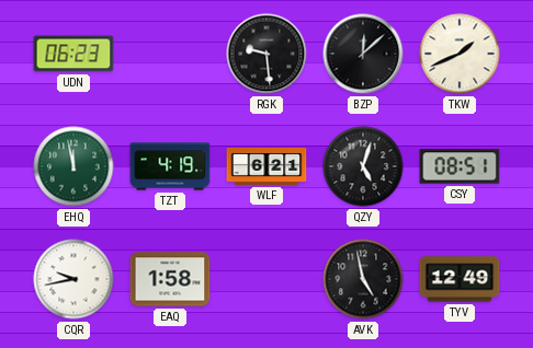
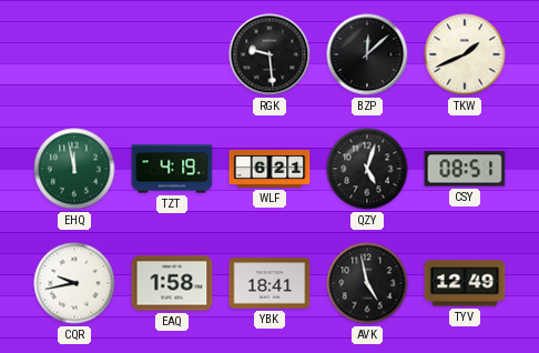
UDN: 06:23 -> none (73, 54)
YBK: none -> 18:41 (269, 283)
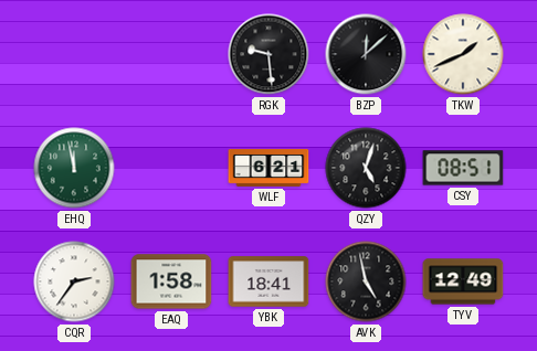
TZT: 4:19 -> none (172, 169)
CQR: 9:43 -> 2:36 (74, 281)
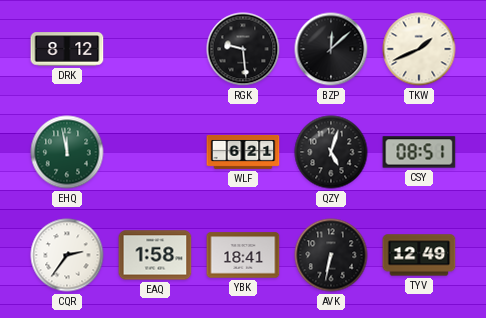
DRK: none -> 8:12 (67, 49)
AVK: 4:58 -> 6:32 (331, 255)
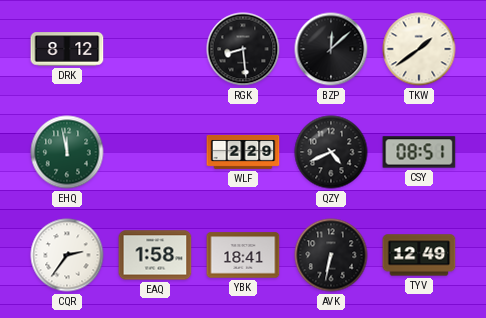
RGK: 9:29 -> 8:29 (243, 49)
TKW: 1:41 -> 1:39 (419, 49)
WLF: 6:21 -> 2:29 (243, 152)
QZY: 5:03 -> 4:41 (331, 152)
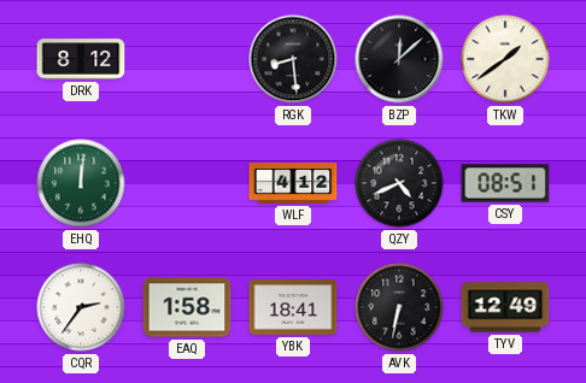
EHQ: 11:58 -> 12:01 (81, 183)
WLF: 2:29 -> 4:12 (293, 183)
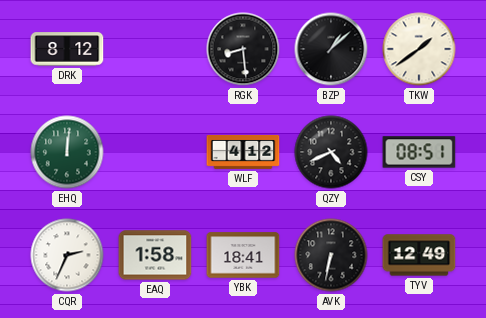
BZP: 12:08 -> 1:08 (331, 49)
CQR: 2:36 -> 2:34 (67, 255)
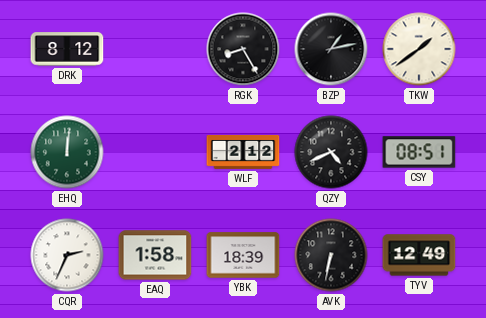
RGK: 8:29 -> 8:25 (243, 49)
BZP: 1:08 -> 1:13 (331, 49)
WLF: 4:12 -> 2:12 (243, 152)
YBK: 18:41 -> 18:39 (243, 255)
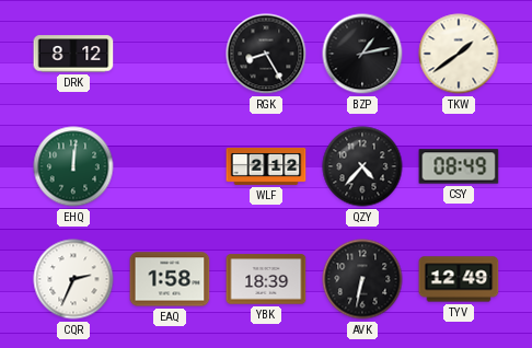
QZY: 4:41 -> 4:37 (362, 166)
CSY: 08:51 -> 08:49 (459, 166)
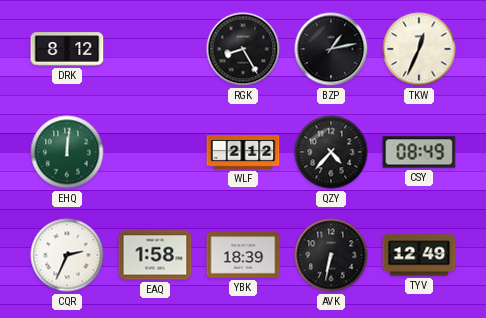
TKW: 1:39 -> 12:34 (419, 49)
